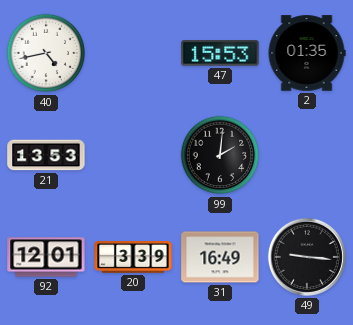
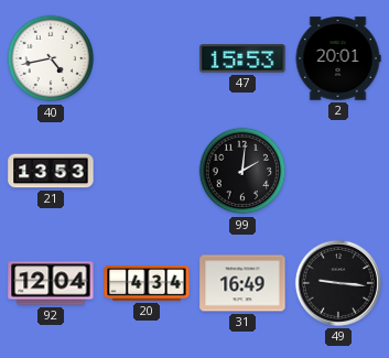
2: 01:35 -> 20:01 (338, 58)
92: 12:01 -> 12:04 (51, 283)
20: 3:39 -> 4:34 (147, 284)
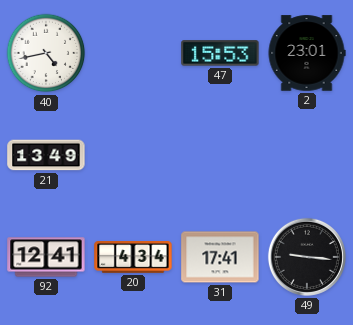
2: 20:01 -> 23:01 (307, 53)
21: 13:53 -> 13:49 (46, 155)
99: 2:01 -> none (242, 171)
92: 12:04 -> 12:41 (46, 257)
31: 16:49 -> 17:41 (220, 257)
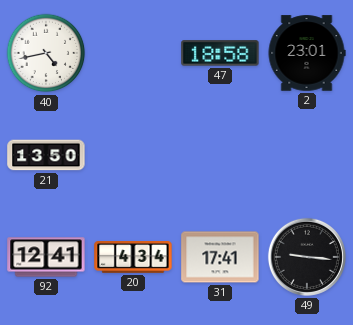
47: 15:53 -> 18:58 (220, 53)
21: 13:49 -> 13:50 (46, 155)
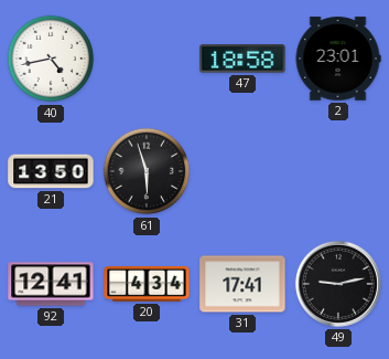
61: none -> 5:57 (147, 171)
49: 9:16 -> 9:13 (338, 284)
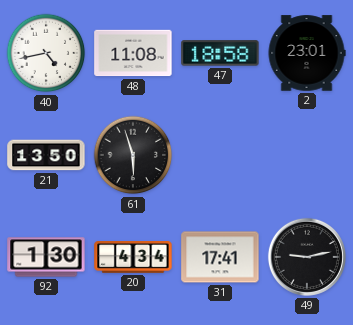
48: none -> 11:08 (133, 53)
92: 12:41 -> 1:30 (46, 257)
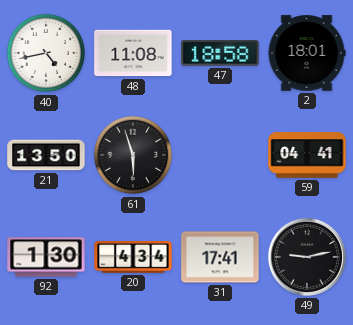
2: 23:01 -> 18:01 (307, 53)
59: none -> 04:41 (307, 155)
